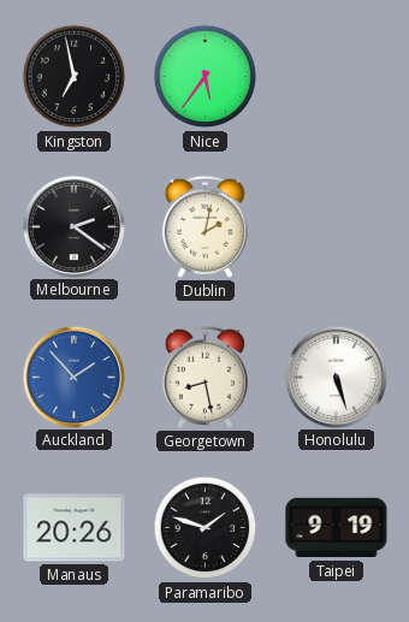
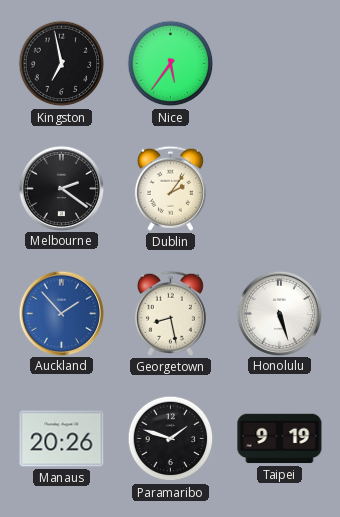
Dublin: 2:02 -> 2:06 (170, 188)
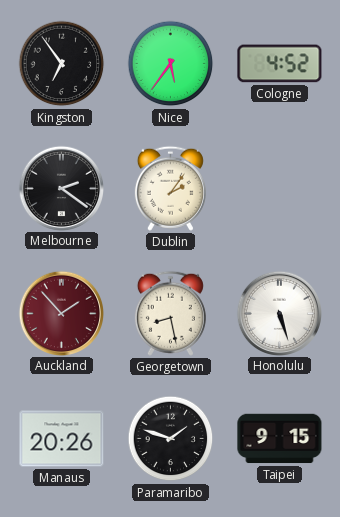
Kingston: 6:58 -> 6:54 (62, 64)
Cologne: none -> 4:52 (280, 64)
Auckland dial: blue -> burgundy (61, 313)
Taipei: 9:19 -> 9:15 (280, 439)
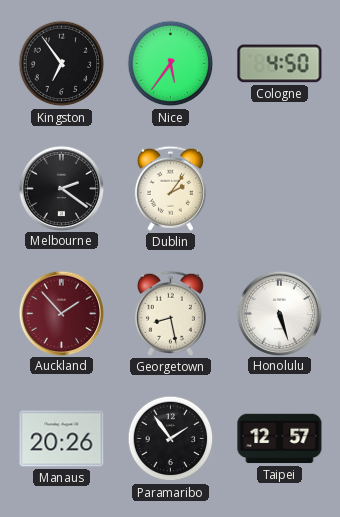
Cologne: 4:52 -> 4:50 (280, 64)
Paramaribo: 1:48 -> 1:54 (171, 439)
Taipei: 9:15 -> 12:57 (280, 439)
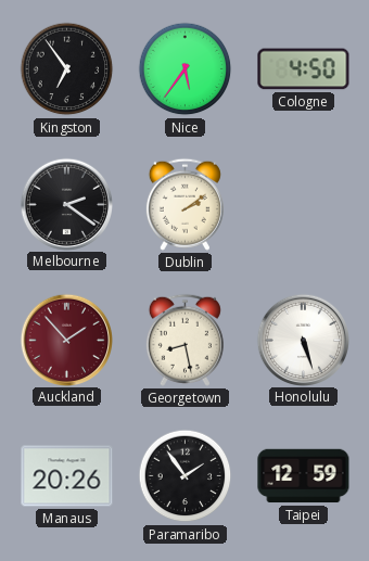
Dublin: 2:06 -> 2:09 (184, 204)
Taipei: 12:57 -> 12:59 (304, 476)
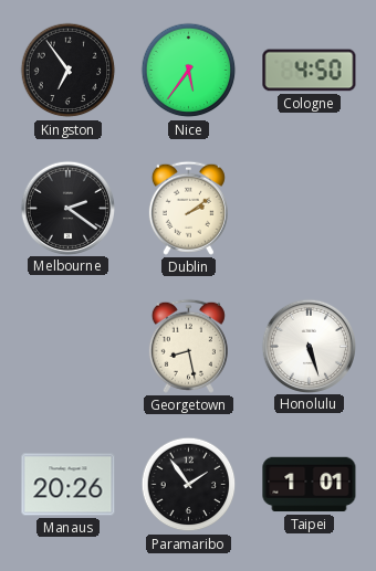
Auckland: 1:53 -> none (66, 340)
Taipei: 12:59 -> 1:01 (310, 485)
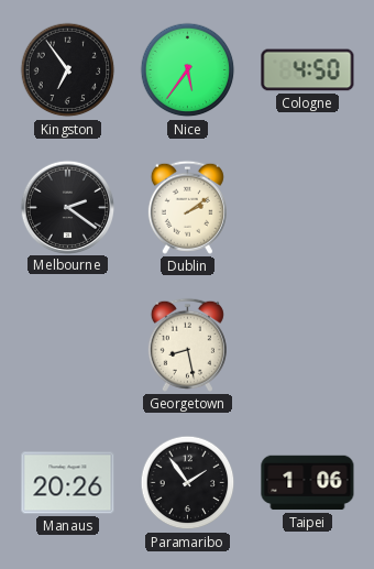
Honolulu: 5:27 -> none (309, 346)
Taipei: 1:01 -> 1:06 (308, 483)
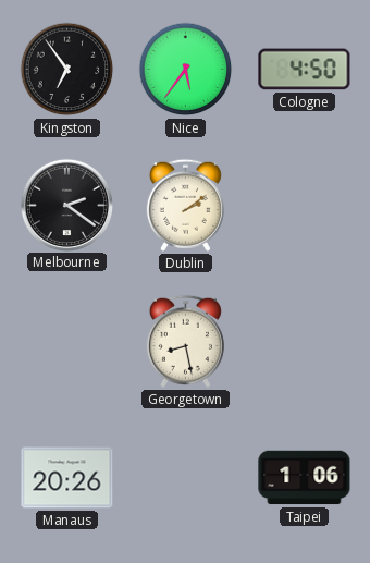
Paramaribo: 1:54 -> none (188, 483)
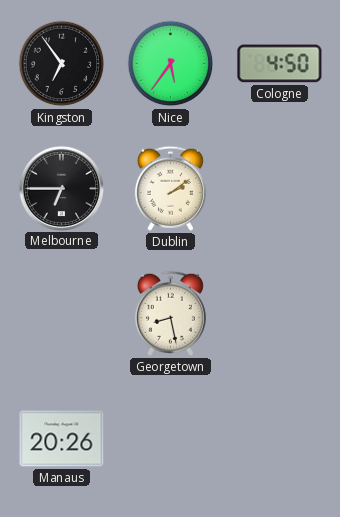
Melbourne: 2:21 -> 6:45 (61, 188)
Taipei: 1:06 -> none (305, 478)
